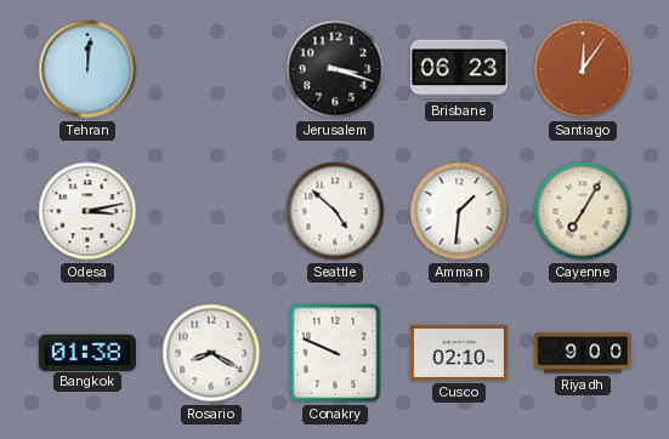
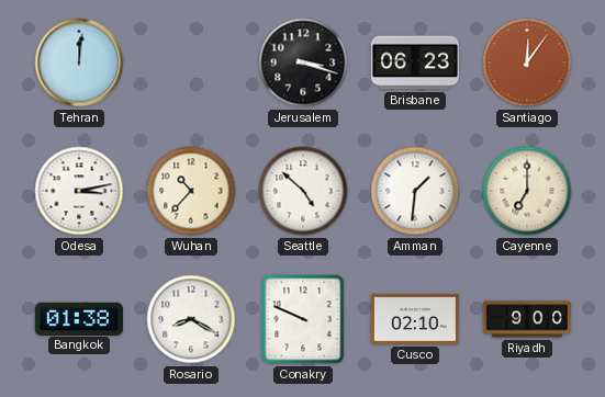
Wuhan: none -> 10:37 (191, 191)
Cayenne: 7:05 -> 7:00 (527, 191)
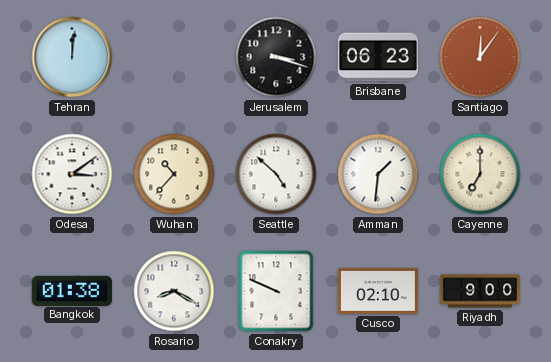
Odesa: 3:13 -> 3:09 (72, 174)
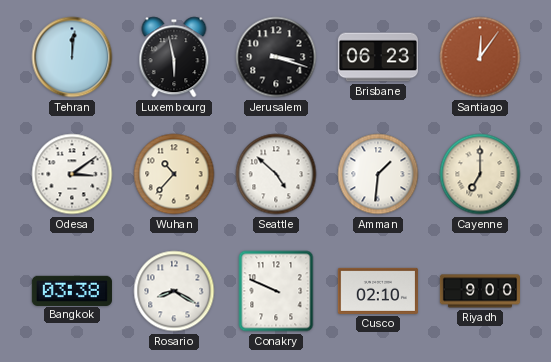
Luxembourg: none -> 5:58 (174, 57)
Bangkok: 01:38 -> 03:38 (72, 290)
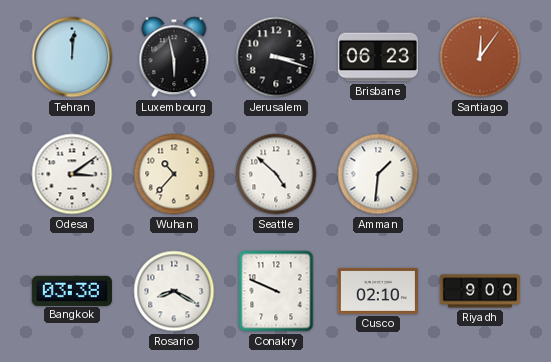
Cayenne: 7:00 -> none (480, 174)
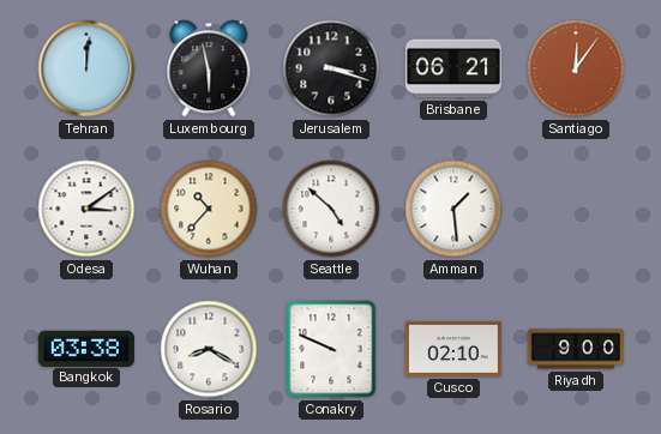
Brisbane: 06:23 -> 06:21 (453, 68)
Amman: 1:31 -> 1:29 (453, 209)
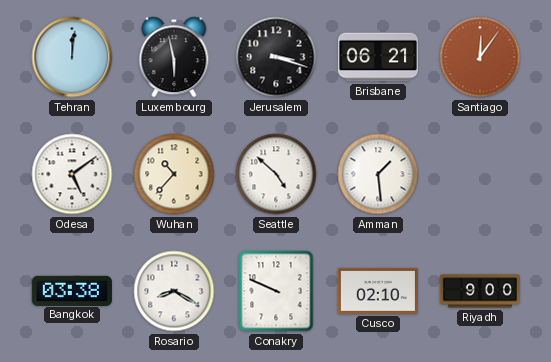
Odesa: 3:09 -> 5:09 (72, 174)
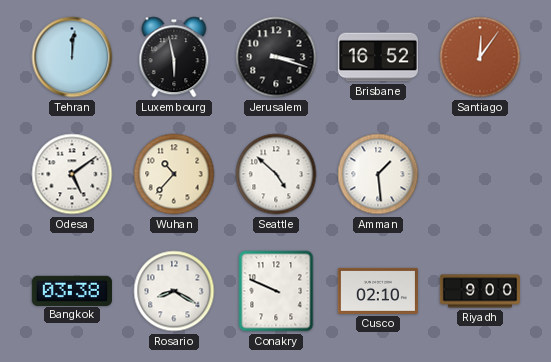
Brisbane: 06:21 -> 16:52 (378, 57)
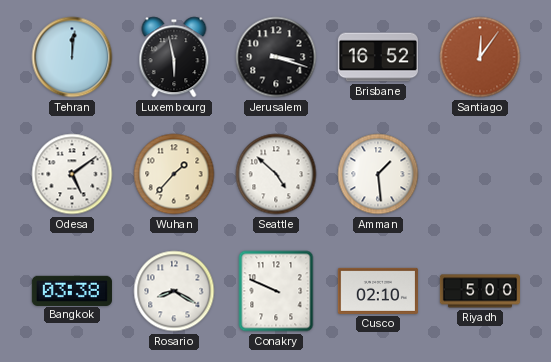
Wuhan: 10:37 -> 1:37 (174, 174)
Riyadh: 9:00 -> 5:00 (479, 291)
